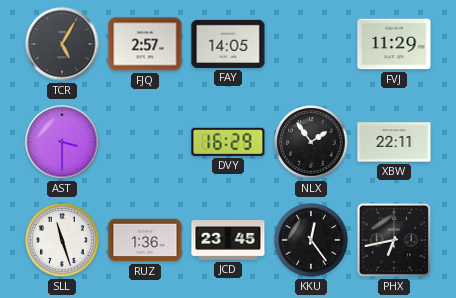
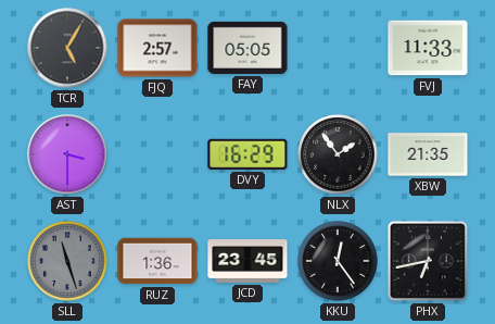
FAY: 14:05 -> 05:05 (247, 48)
FVJ: 11:29 -> 11:33 (428, 48)
XBW: 22:11 -> 21:35 (428, 154)
SLL dial: white -> grey (67, 261)
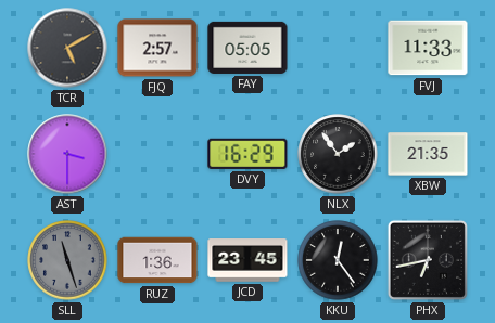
TCR: 5:05 -> 5:10 (67, 48)
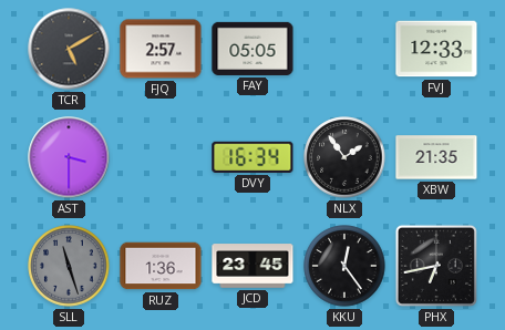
FVJ: 11:33 -> 12:33 (436, 49)
DVY: 16:29 -> 16:34 (252, 157)
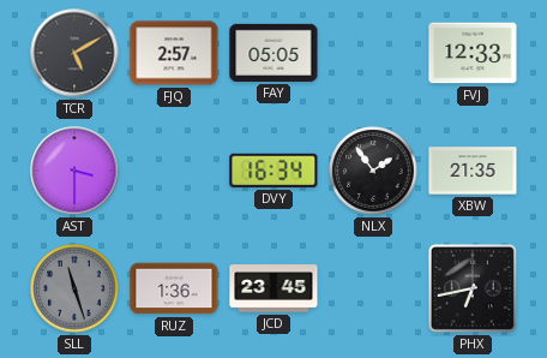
KKU: 12:24 -> none (344, 266)
